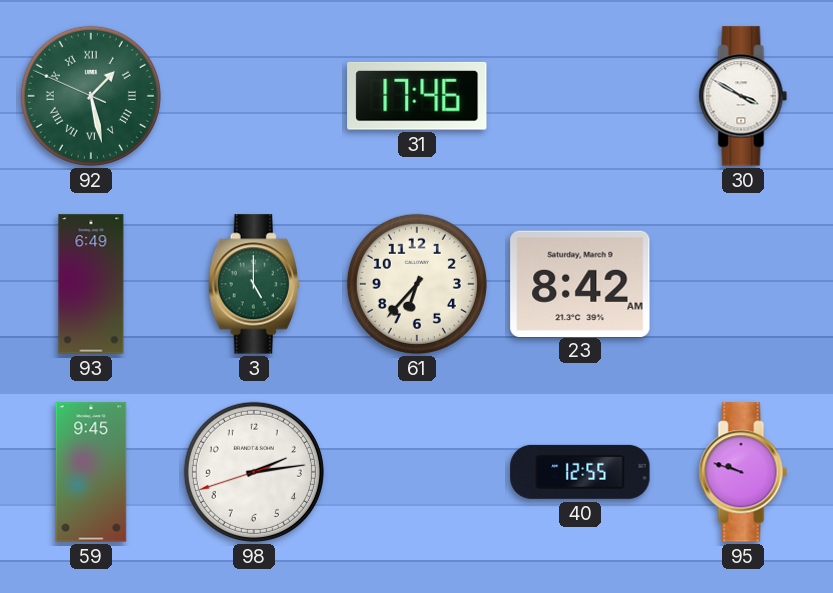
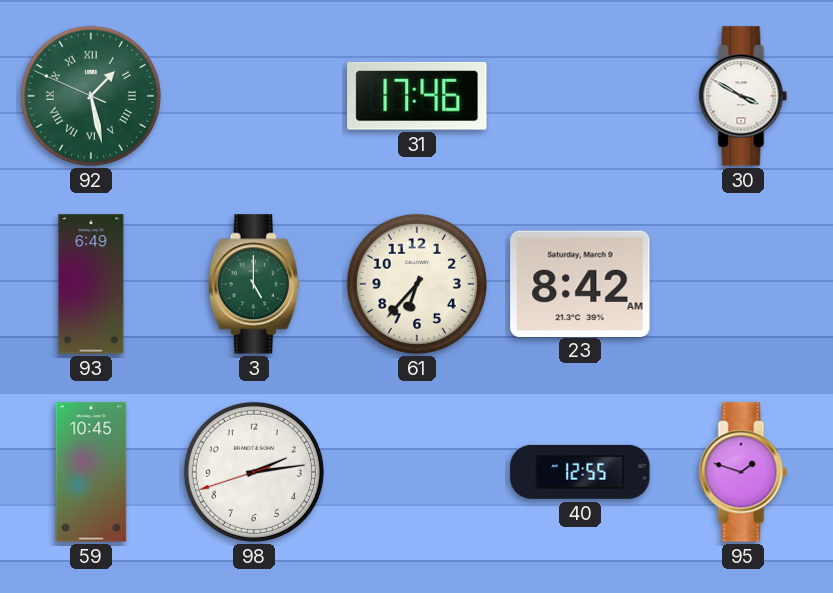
59: 9:45 -> 10:45 (91, 472)
95: 9:48 -> 1:48 (743, 472)
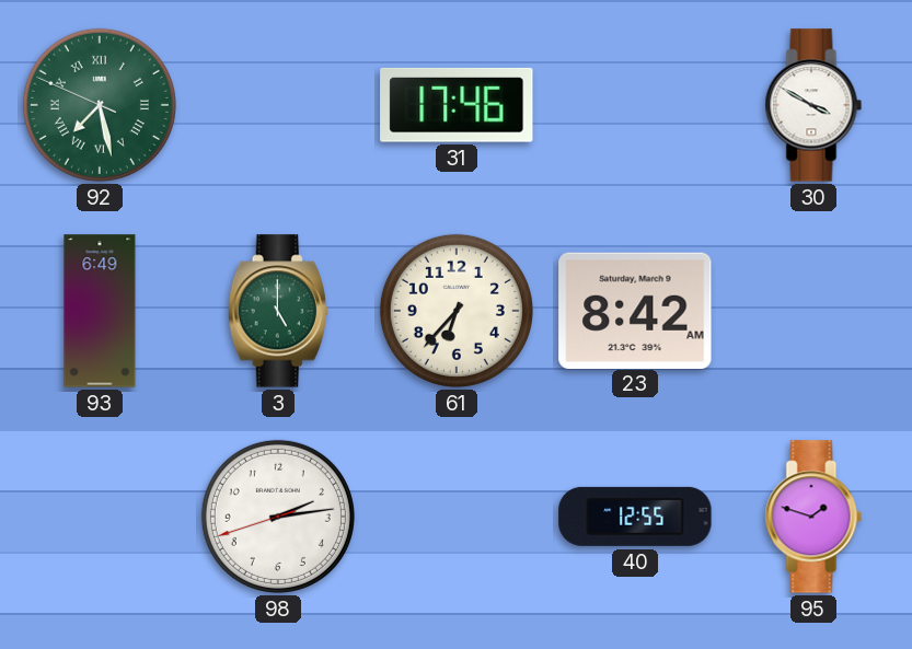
92: 1:27 -> 7:27 (100, 105)
59: 10:45 -> none (91, 472)
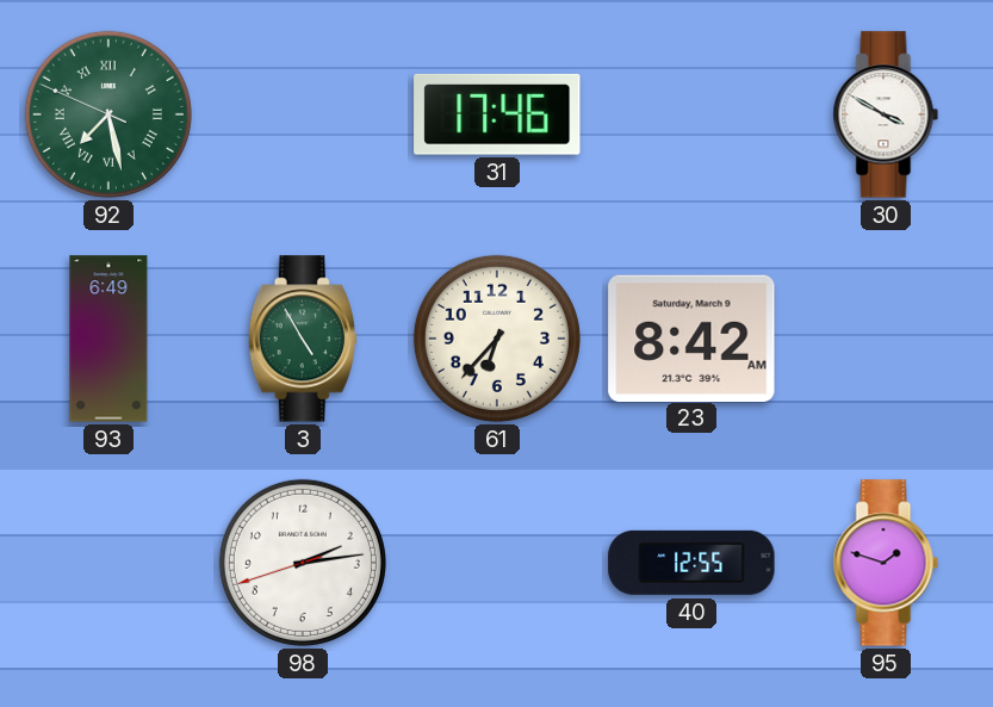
3: 5:00 -> 4:55 (303, 339)
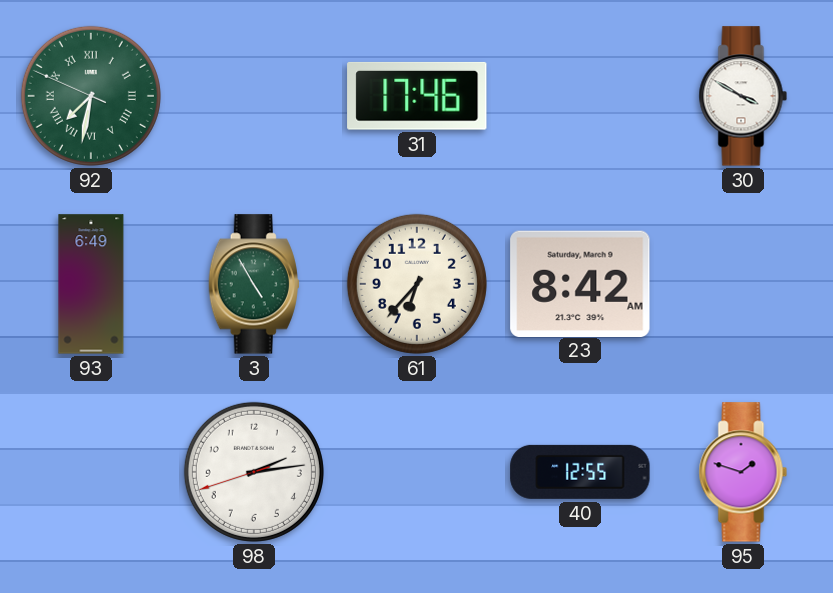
92: 7:27 -> 7:31 (91, 96)
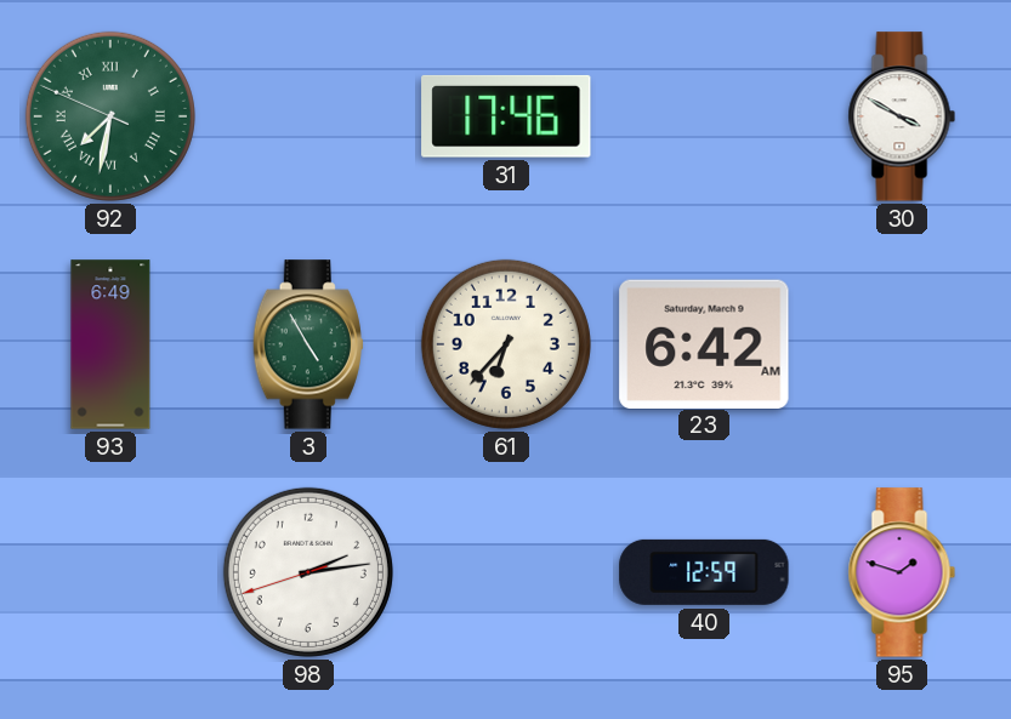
23: 8:42 -> 6:42 (704, 343)
40: 12:55 -> 12:59 (704, 572)
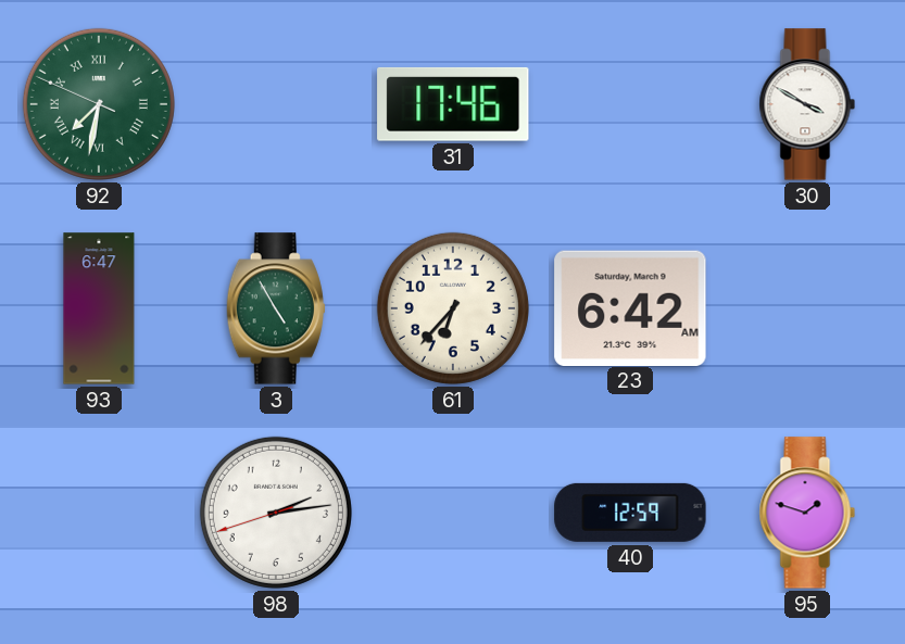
93: 6:49 -> 6:47 (99, 308)
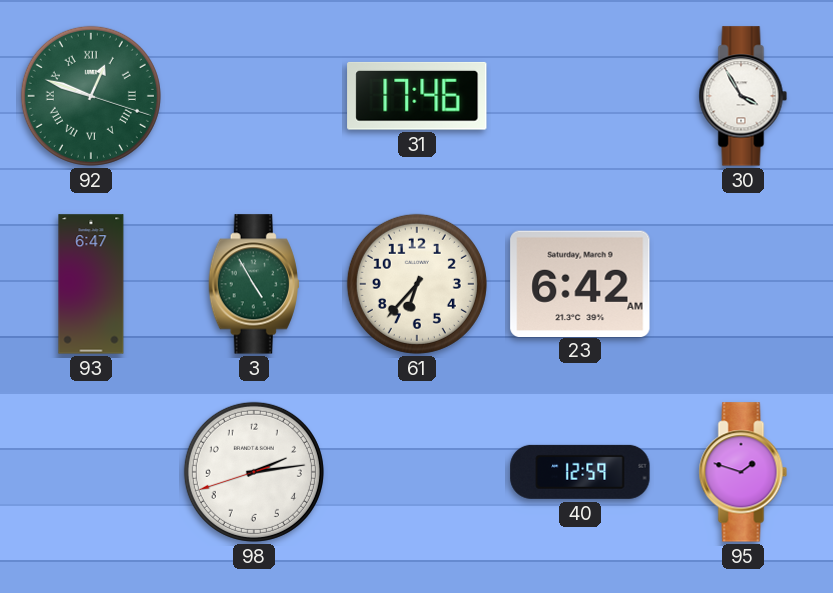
92: 7:31 -> 12:48 (91, 96)
30: 3:50 -> 3:55 (743, 96)
